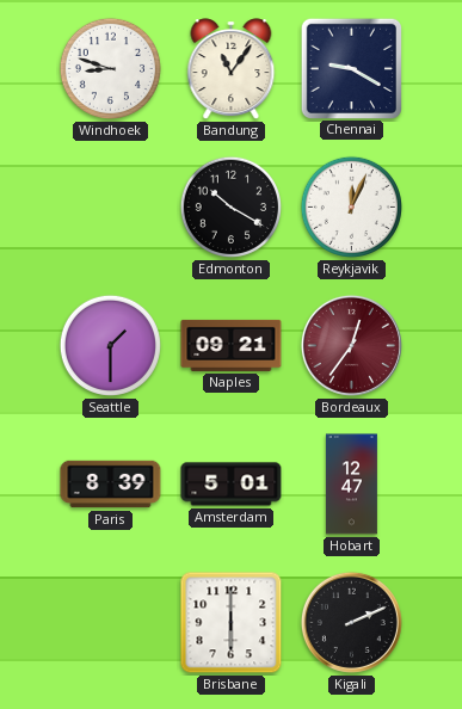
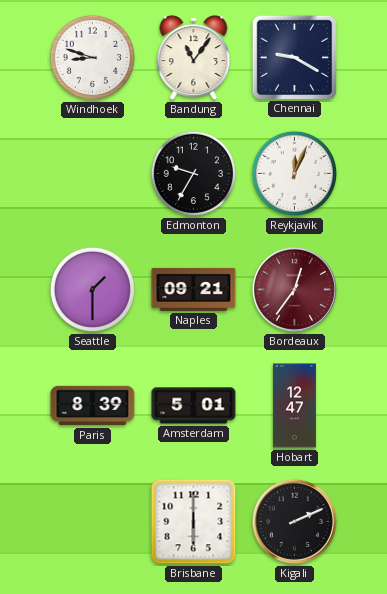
Edmonton: 10:20 -> 9:35 (193, 173)
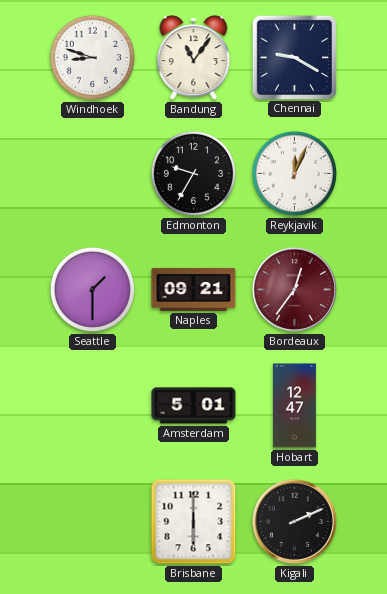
Paris: 8:39 -> none (93, 406)
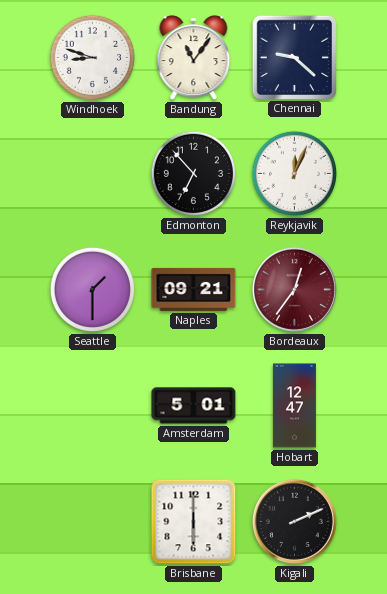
Chennai: 9:20 -> 9:22 (294, 57)
Edmonton: 9:35 -> 6:53 (193, 173)
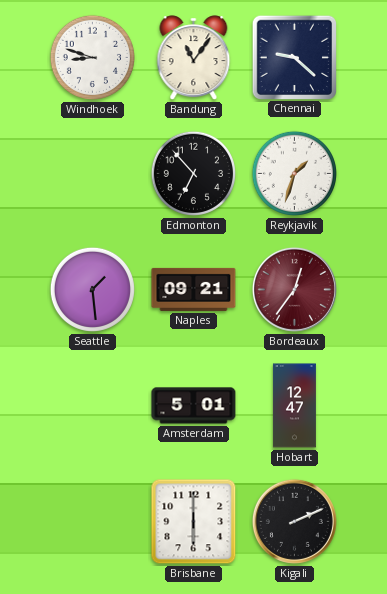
Reykjavik: 12:04 -> 1:33 (294, 173)
Seattle: 1:30 -> 1:29 (92, 289)
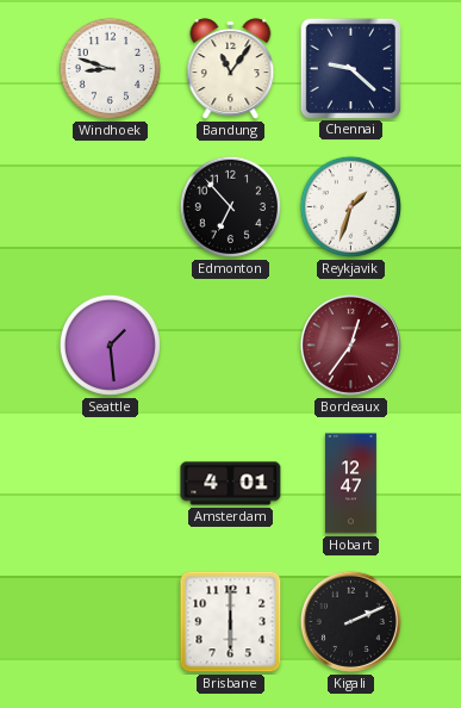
Naples: 09:21 -> none (194, 289)
Amsterdam: 5:01 -> 4:01 (231, 484)
